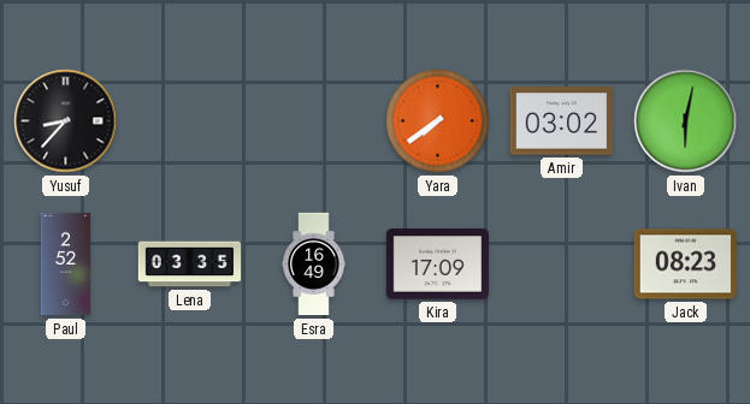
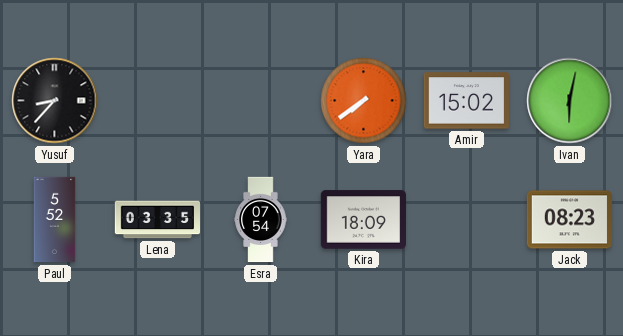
Amir: 03:02 -> 15:02 (466, 101)
Paul: 2:52 -> 5:52 (55, 220)
Esra: 16:49 -> 07:54 (261, 220)
Kira: 17:09 -> 18:09 (363, 220)
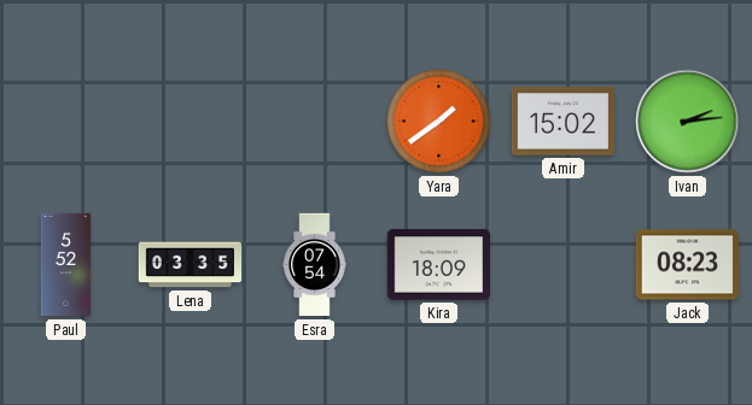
Yusuf: 8:37 -> none (55, 101)
Yara: 7:39 -> 1:39 (439, 122)
Ivan: 6:02 -> 2:14 (688, 122)
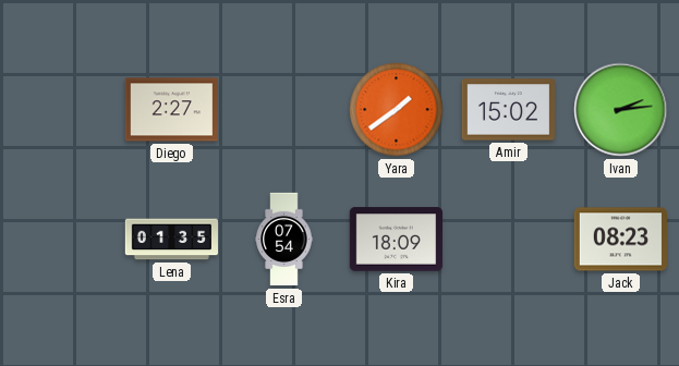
Diego: none -> 2:27 (171, 110)
Paul: 5:52 -> none (66, 265)
Lena: 03:35 -> 01:35 (172, 240)
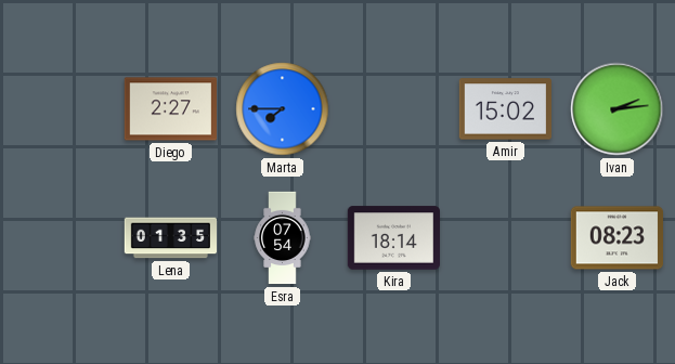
Marta: none -> 7:45 (283, 109)
Yara: 1:39 -> none (397, 110)
Kira: 18:09 -> 18:14 (393, 238)
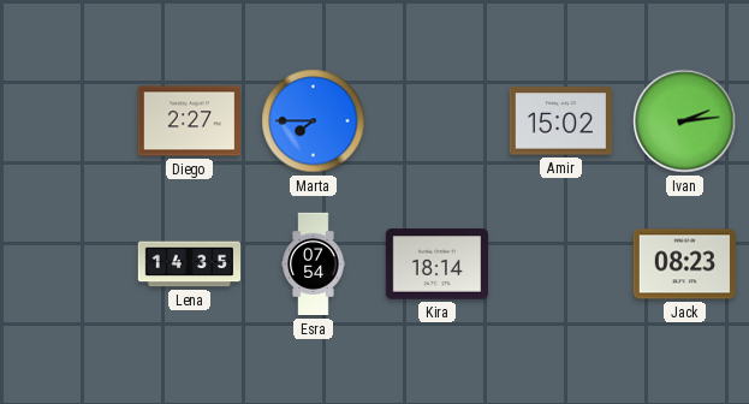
Lena: 01:35 -> 14:35 (190, 265)
